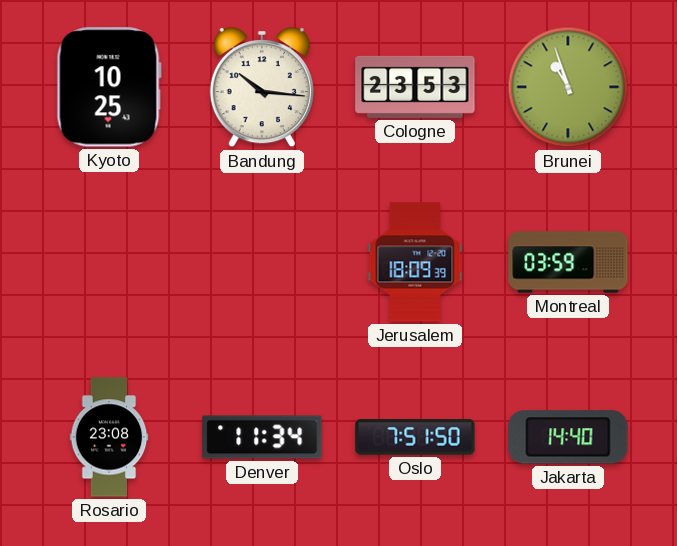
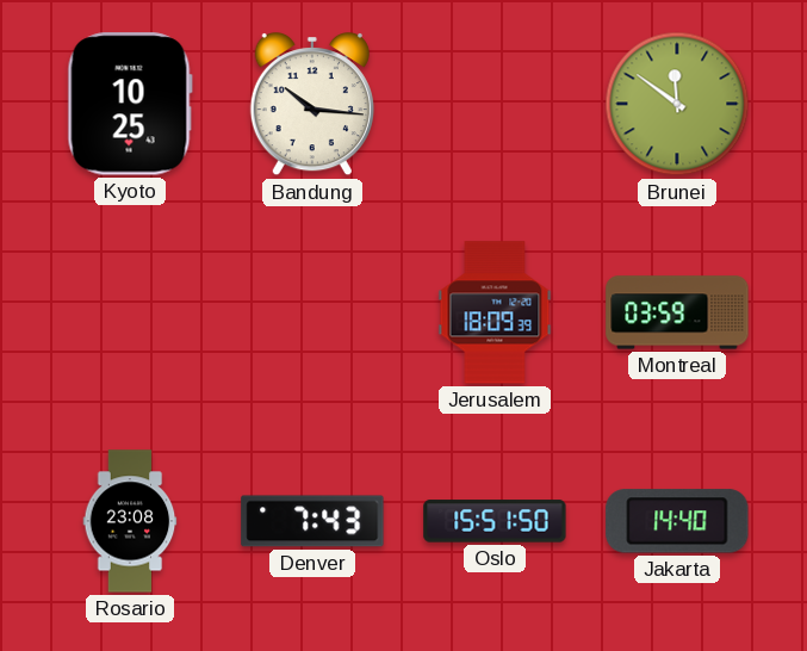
Cologne: 23:53 -> none (415, 87)
Brunei: 10:57 -> 11:51 (677, 104)
Denver: 11:34 -> 7:43 (312, 521)
Oslo: 7:51 -> 15:51 (495, 521)
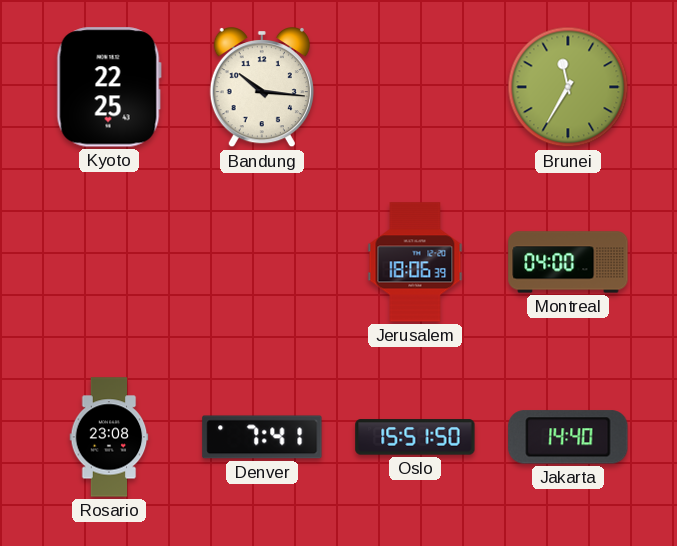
Kyoto: 10:25 -> 22:25 (109, 87)
Brunei: 11:51 -> 11:35 (568, 87)
Jerusalem: 18:09 -> 18:06 (415, 262)
Montreal: 03:59 -> 04:00 (568, 262)
Denver: 7:43 -> 7:41 (262, 437)
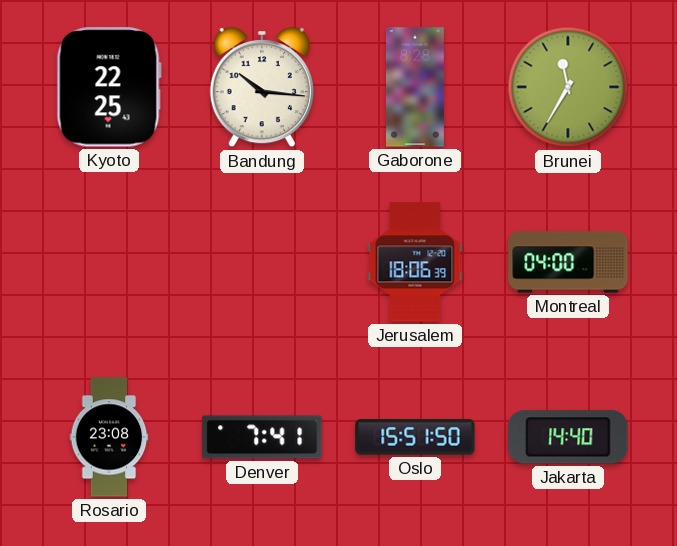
Gaborone: none -> 8:28 (415, 87)
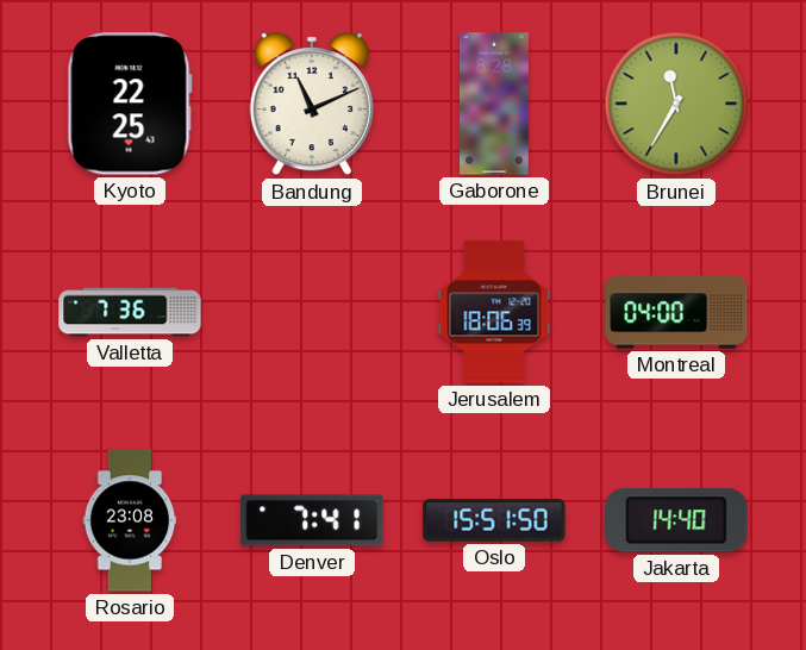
Bandung: 10:16 -> 11:11 (312, 105)
Valletta: none -> 7:36 (130, 312)
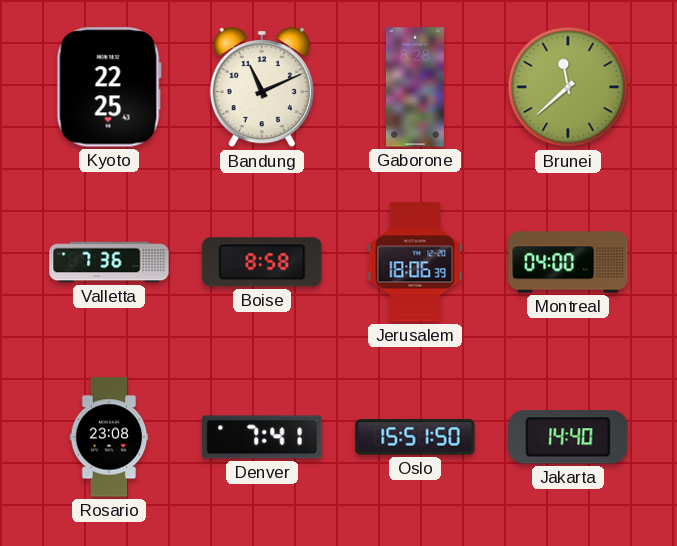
Brunei: 11:35 -> 11:38 (568, 87)
Boise: none -> 8:58 (262, 262)
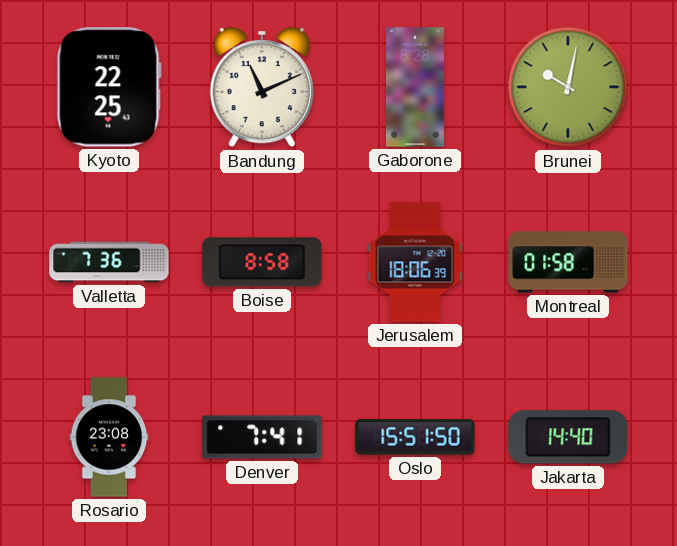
Brunei: 11:38 -> 10:02 (568, 87)
Montreal: 04:00 -> 01:58 (568, 262)
